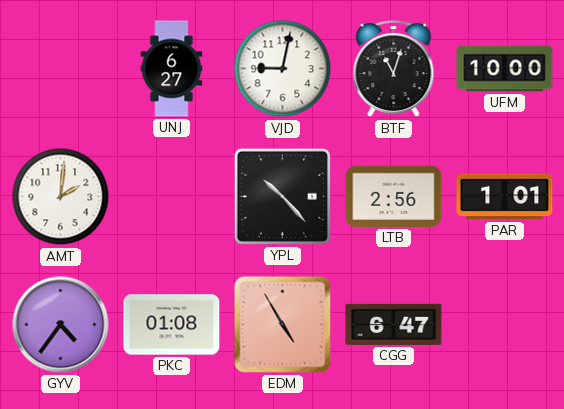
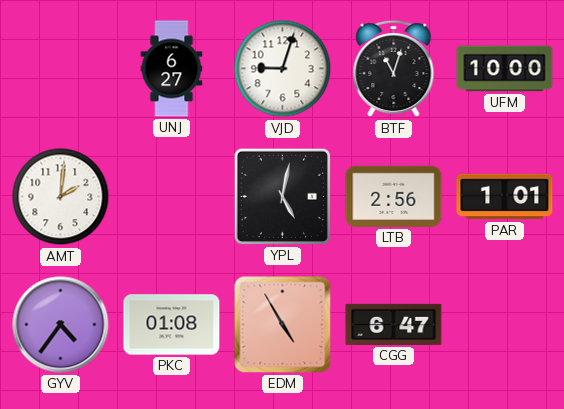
VJD: 9:02 -> 9:03 (283, 69)
YPL: 10:23 -> 5:02 (282, 196)
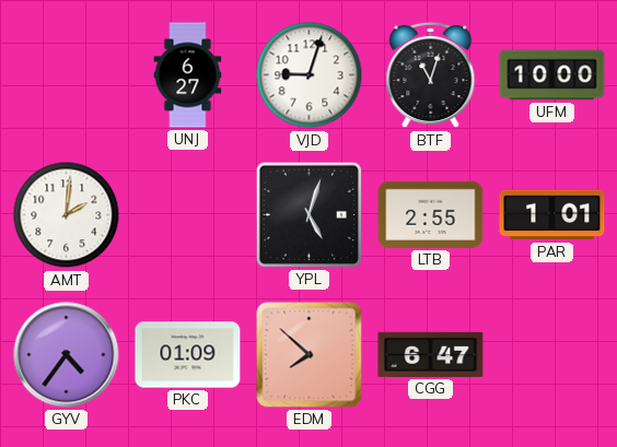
YPL: 5:02 -> 5:03 (308, 214)
LTB: 2:56 -> 2:55 (431, 214)
PKC: 01:08 -> 01:09 (188, 355)
EDM: 4:55 -> 7:52 (310, 355)
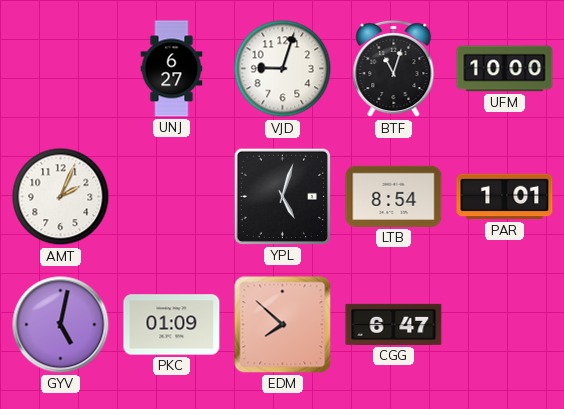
AMT: 2:01 -> 2:04 (61, 197)
LTB: 2:55 -> 8:54 (394, 196)
GYV: 4:36 -> 5:02 (61, 325)
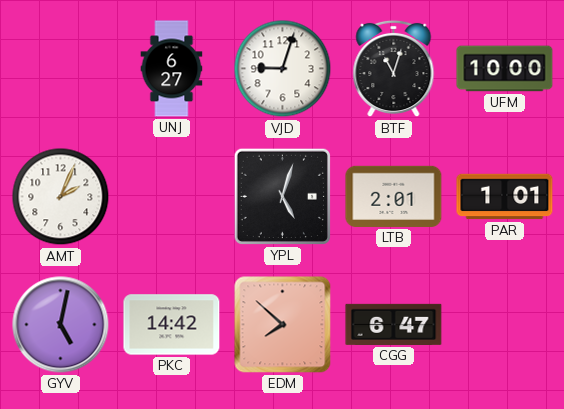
LTB: 8:54 -> 2:01 (394, 196)
PKC: 01:09 -> 14:42 (172, 325)
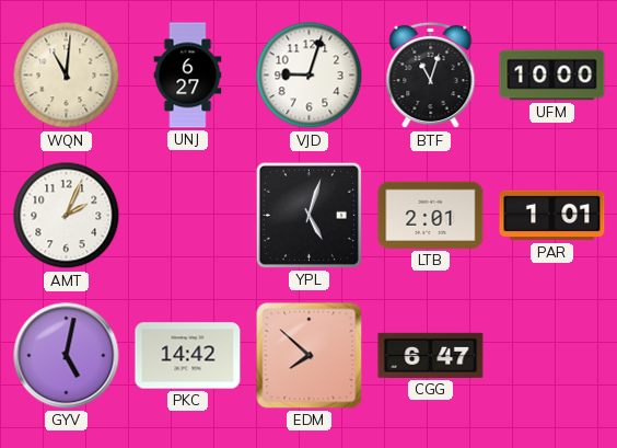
WQN: none -> 11:01 (67, 76)
